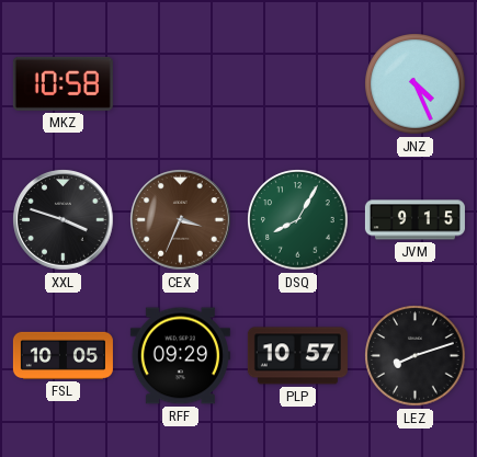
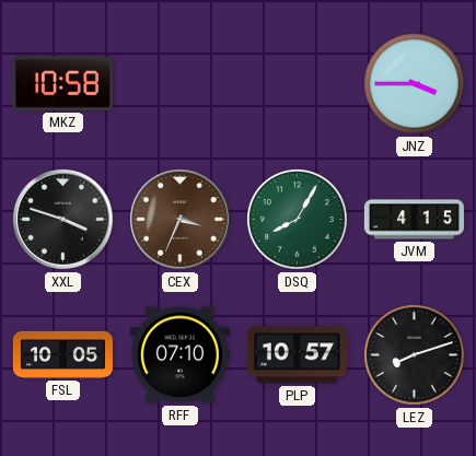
JNZ: 4:26 -> 3:45 (415, 84)
JVM: 9:15 -> 4:15 (414, 220)
RFF: 09:29 -> 07:10 (179, 355)
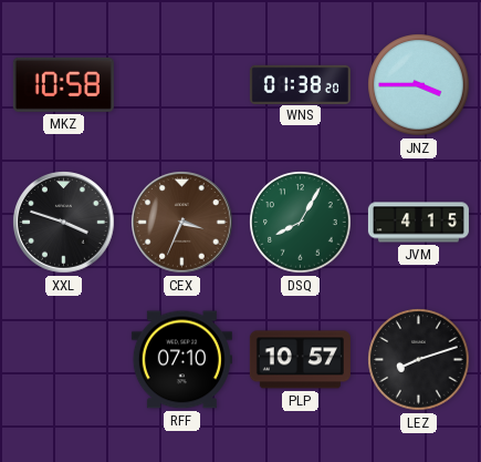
WNS: none -> 01:38 (300, 84)
FSL: 10:05 -> none (62, 354)
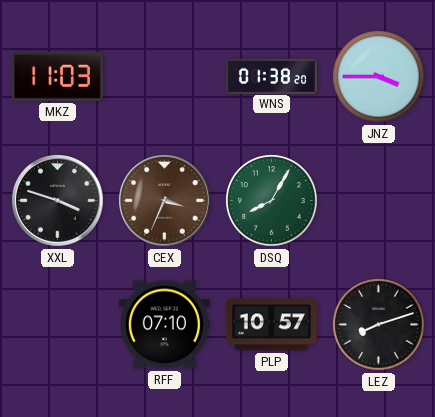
MKZ: 10:58 -> 11:03 (57, 76)
JVM: 4:15 -> none (418, 223)
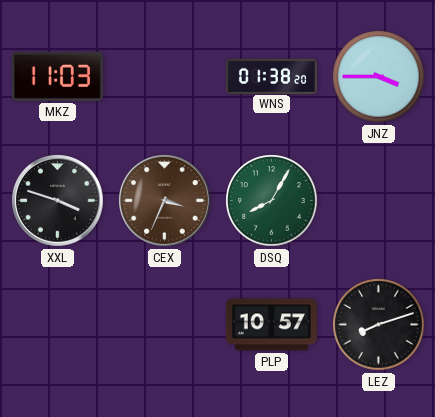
RFF: 07:10 -> none (164, 325)
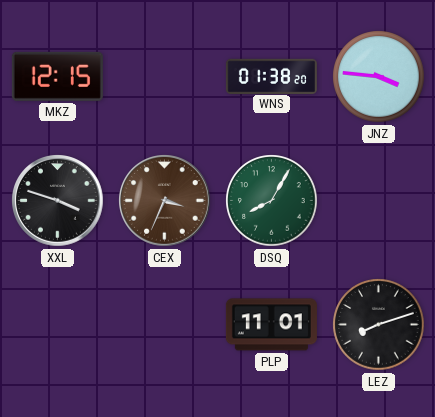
MKZ: 11:03 -> 12:15 (57, 76)
JNZ: 3:45 -> 3:46 (379, 77)
PLP: 10:57 -> 11:01 (271, 325)
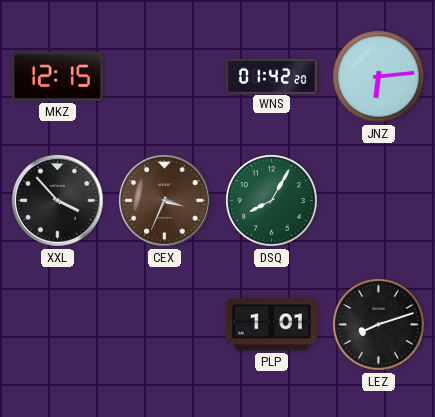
WNS: 01:38 -> 01:42 (271, 76)
JNZ: 3:46 -> 6:14 (379, 77)
XXL: 3:48 -> 3:53 (58, 201)
PLP: 11:01 -> 1:01 (271, 325)
